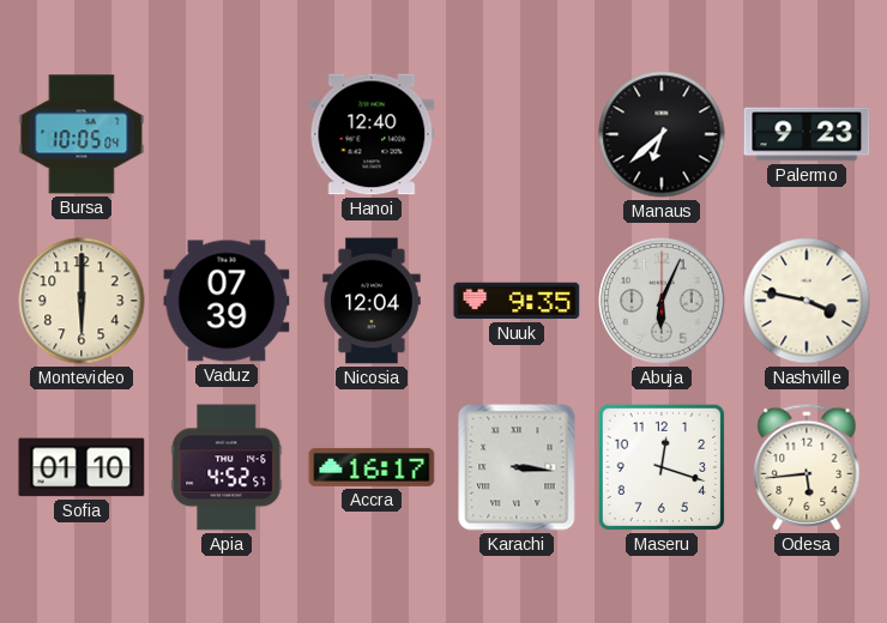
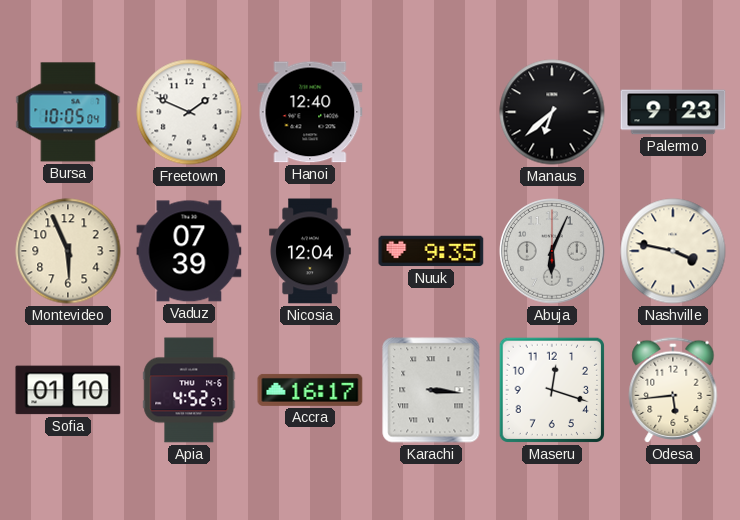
Freetown: none -> 1:49 (189, 112)
Montevideo: 6:00 -> 5:56 (68, 251)
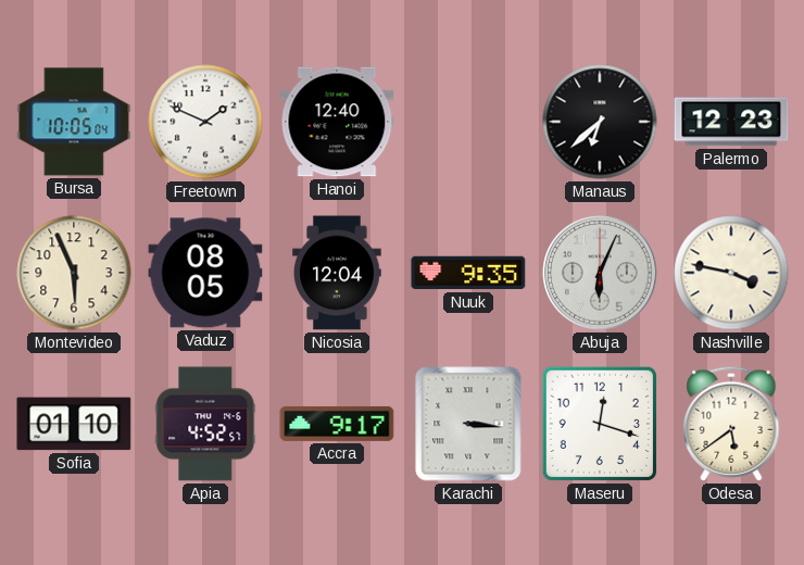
Palermo: 9:23 -> 12:23 (731, 122)
Vaduz: 07:39 -> 08:05 (205, 273)
Accra: 16:17 -> 9:17 (337, 424)
Odesa: 5:44 -> 5:39 (731, 424)
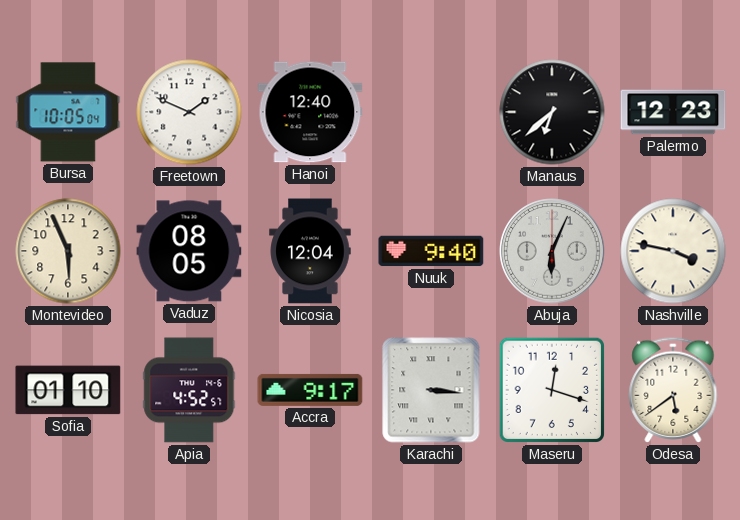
Nuuk: 9:35 -> 9:40 (431, 251)
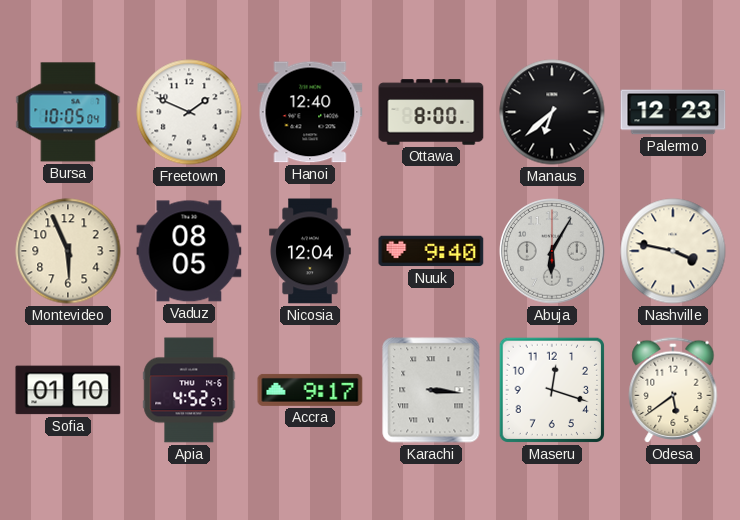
Ottawa: none -> 8:00 (431, 112)
Abuja: 6:04 -> 6:05 (552, 251)
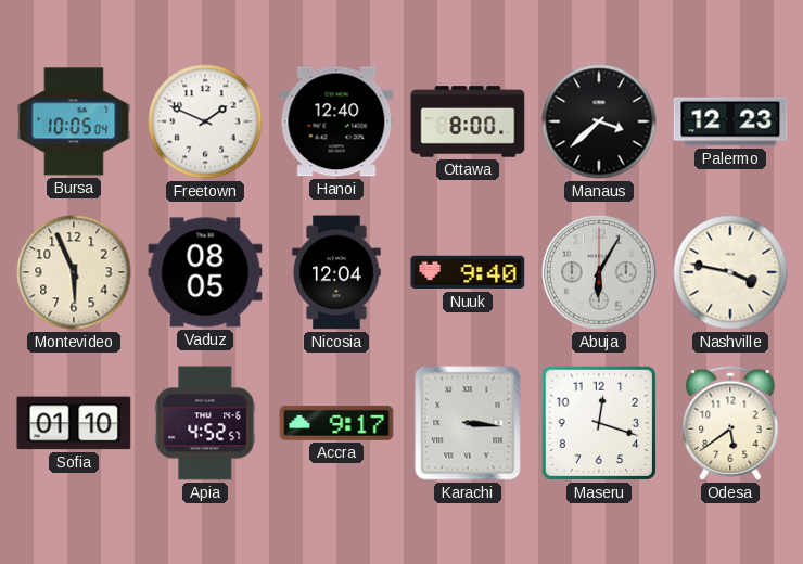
Manaus: 6:38 -> 3:38 (599, 121)
